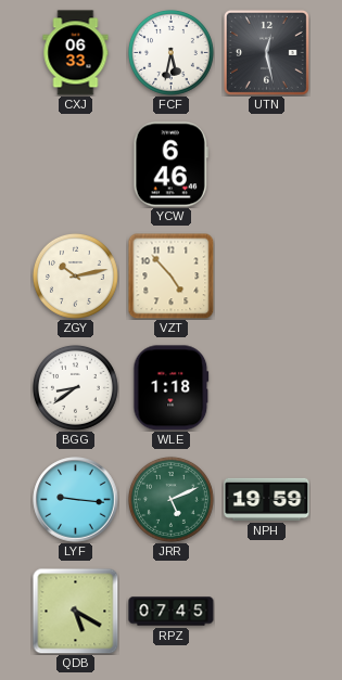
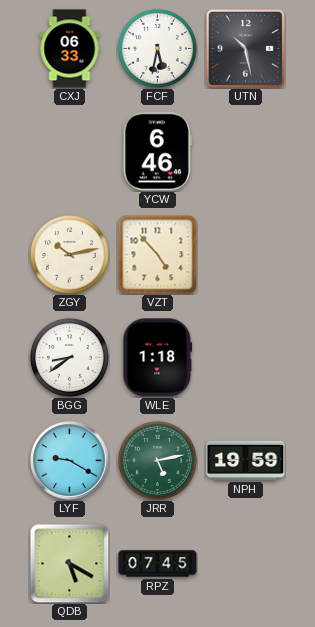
UTN: 12:28 -> 10:28 (245, 48)
LYF: 9:16 -> 9:20 (70, 461)
JRR: 5:11 -> 5:13 (157, 460)
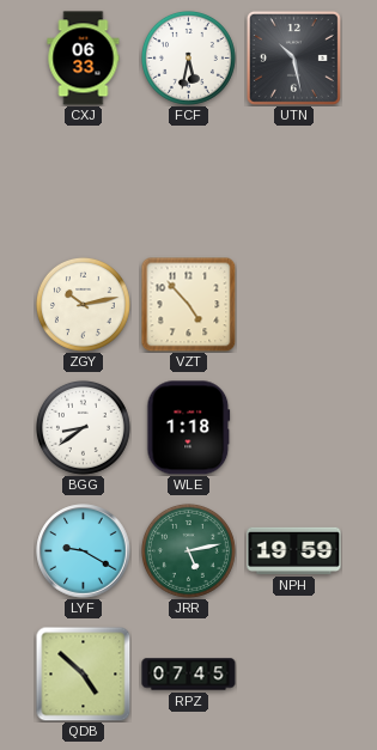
YCW: 6:46 -> none (157, 152)
QDB: 5:20 -> 4:52 (83, 673)
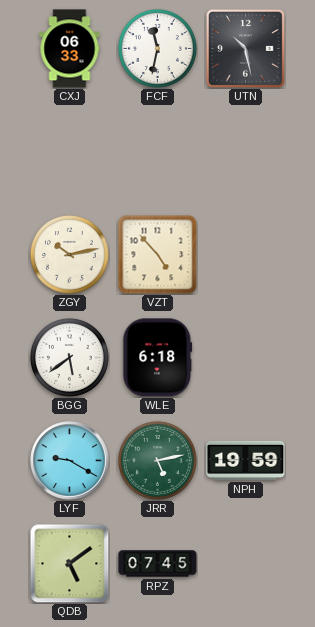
FCF: 5:32 -> 11:32 (157, 48)
BGG: 8:39 -> 5:39 (69, 357)
WLE: 1:18 -> 6:18 (158, 358)
QDB: 4:52 -> 5:09 (69, 563)
